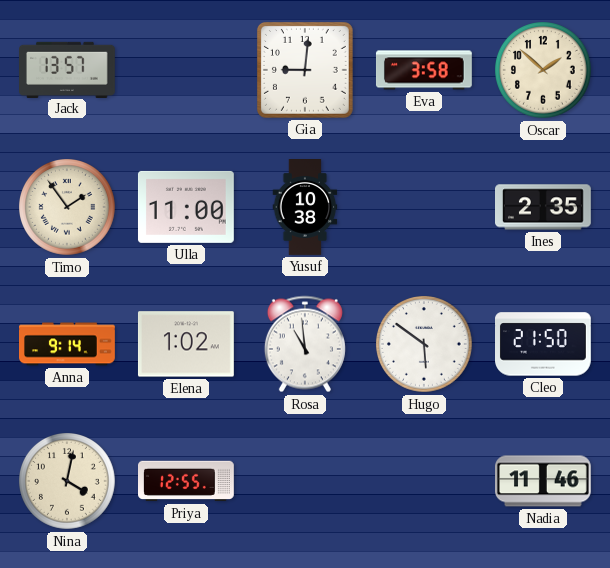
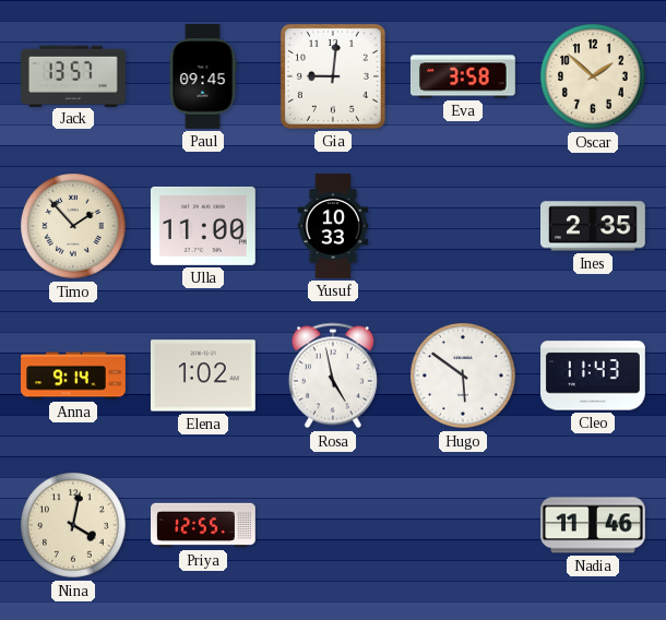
Paul: none -> 09:45 (203, 77)
Timo: 1:54 -> 1:53 (74, 227)
Yusuf: 10:38 -> 10:33 (333, 227)
Rosa: 10:59 -> 4:58 (333, 375)
Cleo: 21:50 -> 11:43 (594, 375)
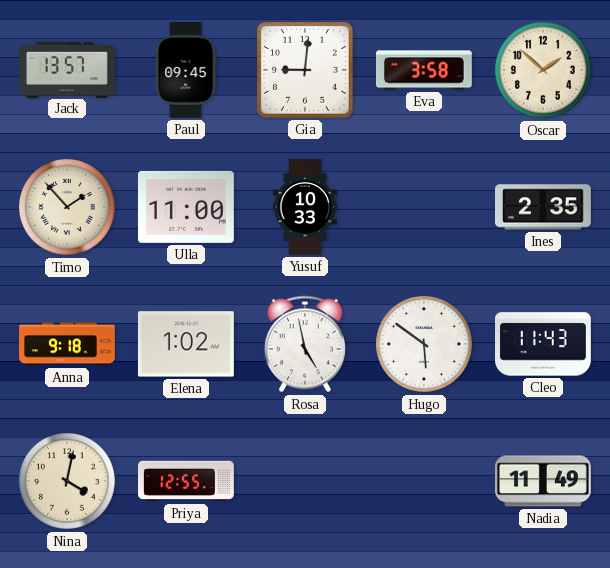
Anna: 9:14 -> 9:18 (68, 344)
Nadia: 11:46 -> 11:49 (544, 481)
